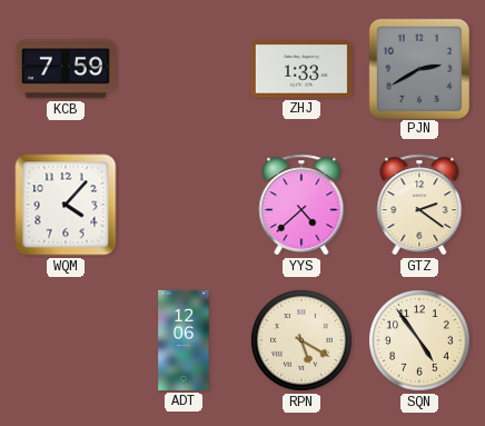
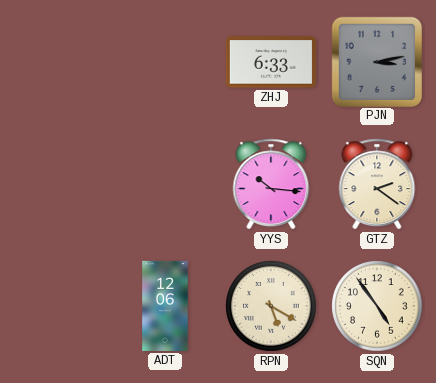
KCB: 7:59 -> none (66, 69)
ZHJ: 1:33 -> 6:33 (271, 62)
PJN: 2:40 -> 3:13 (376, 61)
WQM: 4:07 -> none (66, 205)
YYS: 4:38 -> 10:16 (271, 184)
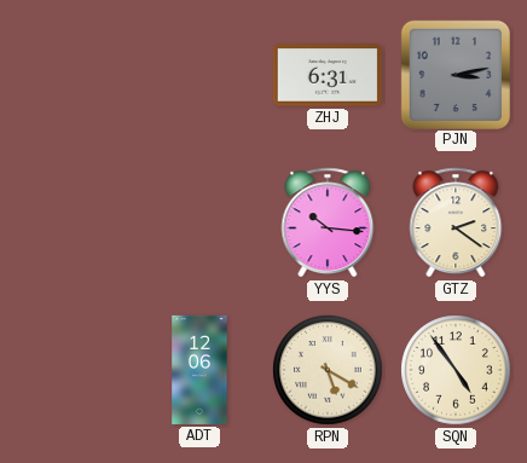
ZHJ: 6:33 -> 6:31 (328, 75)
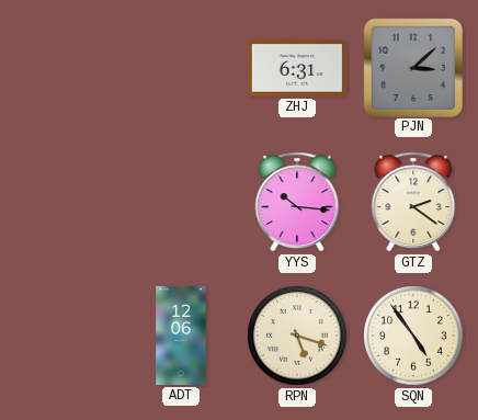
PJN: 3:13 -> 3:08 (412, 67)
RPN: 5:20 -> 5:18 (297, 336)
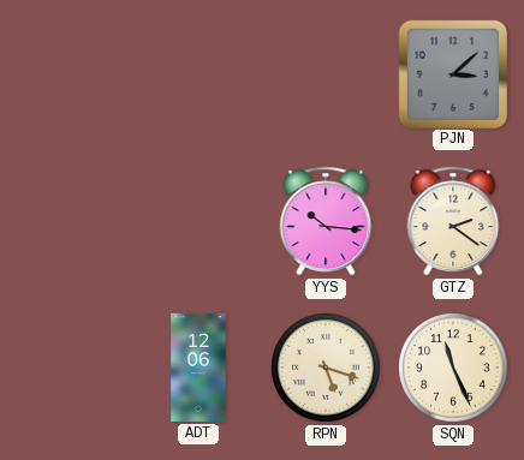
ZHJ: 6:31 -> none (297, 68)
SQN: 4:54 -> 11:26 (453, 368)
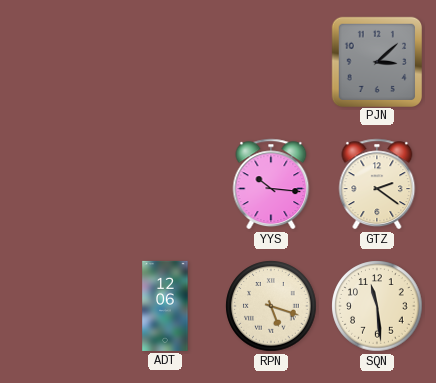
SQN: 11:26 -> 11:29 (377, 306)
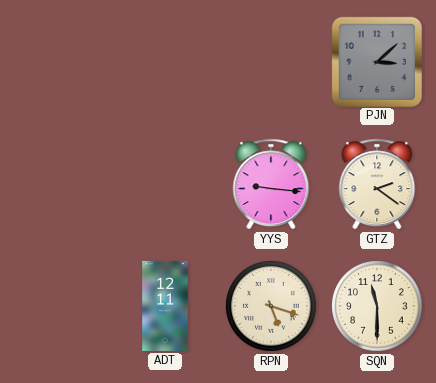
YYS: 10:16 -> 9:16 (271, 184)
ADT: 12:06 -> 12:11 (165, 306)
SQN: 11:29 -> 11:30 (377, 306)
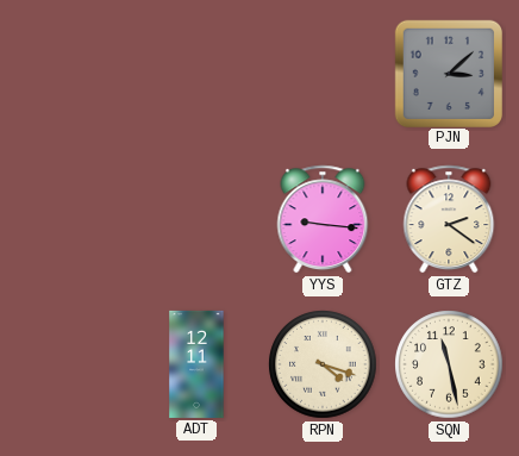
RPN: 5:18 -> 4:18 (323, 364)
SQN: 11:30 -> 11:28 (449, 364)
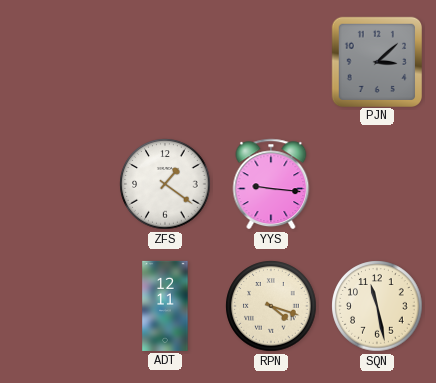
ZFS: none -> 1:21 (165, 184)
GTZ: 2:21 -> none (449, 219)
